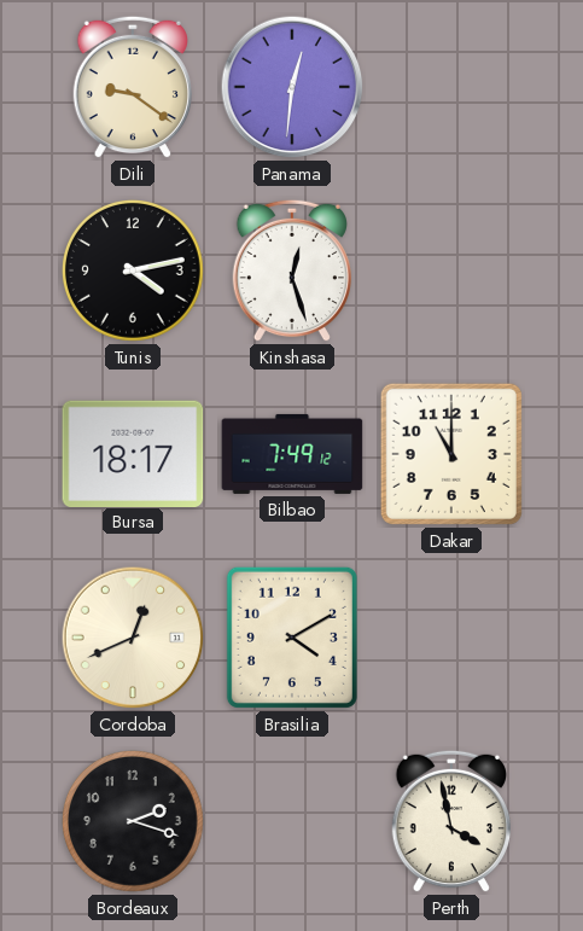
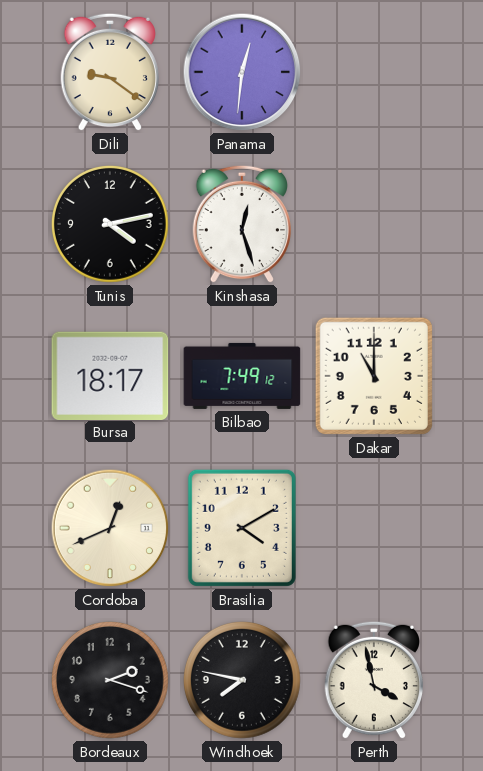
Windhoek: none -> 7:47 (242, 680)
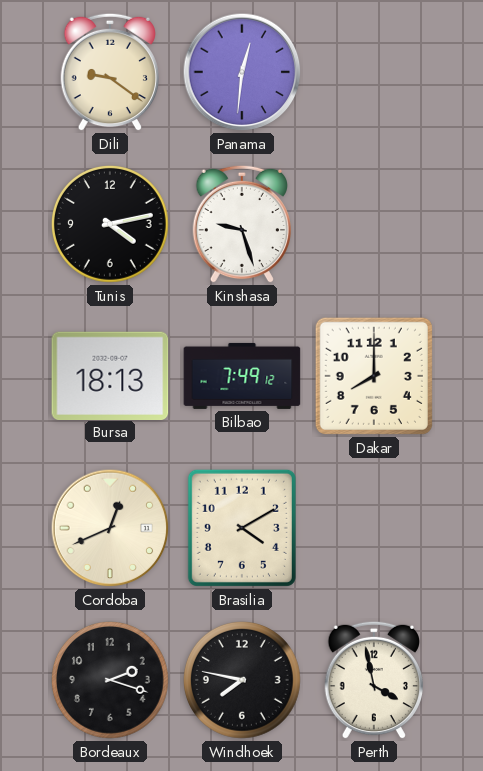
Kinshasa: 12:27 -> 9:27 (241, 224)
Bursa: 18:17 -> 18:13 (110, 375)
Dakar: 11:00 -> 8:00 (374, 376)
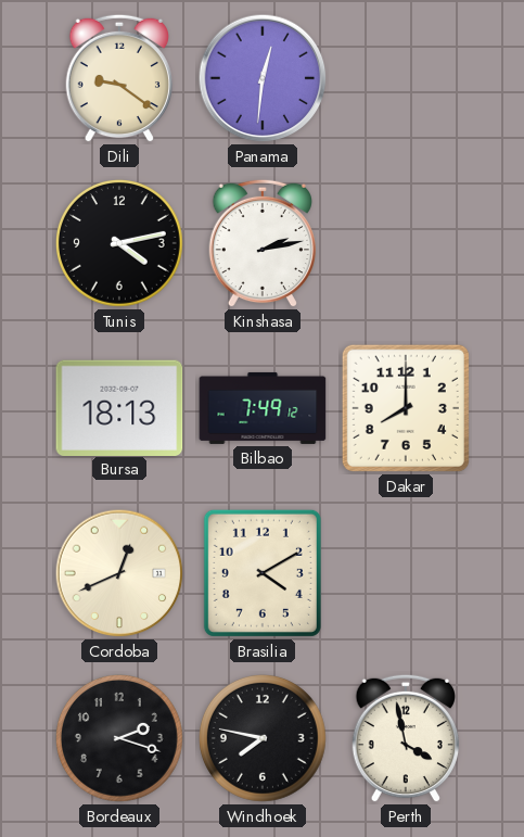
Kinshasa: 9:27 -> 2:13 (261, 243)
